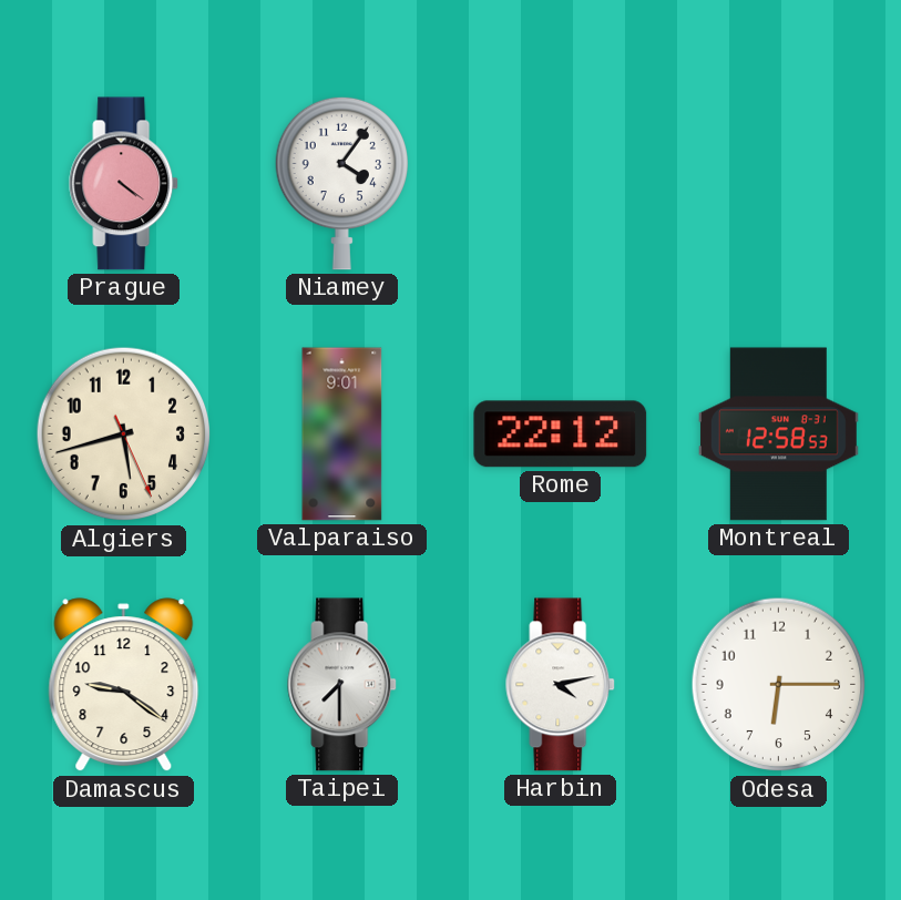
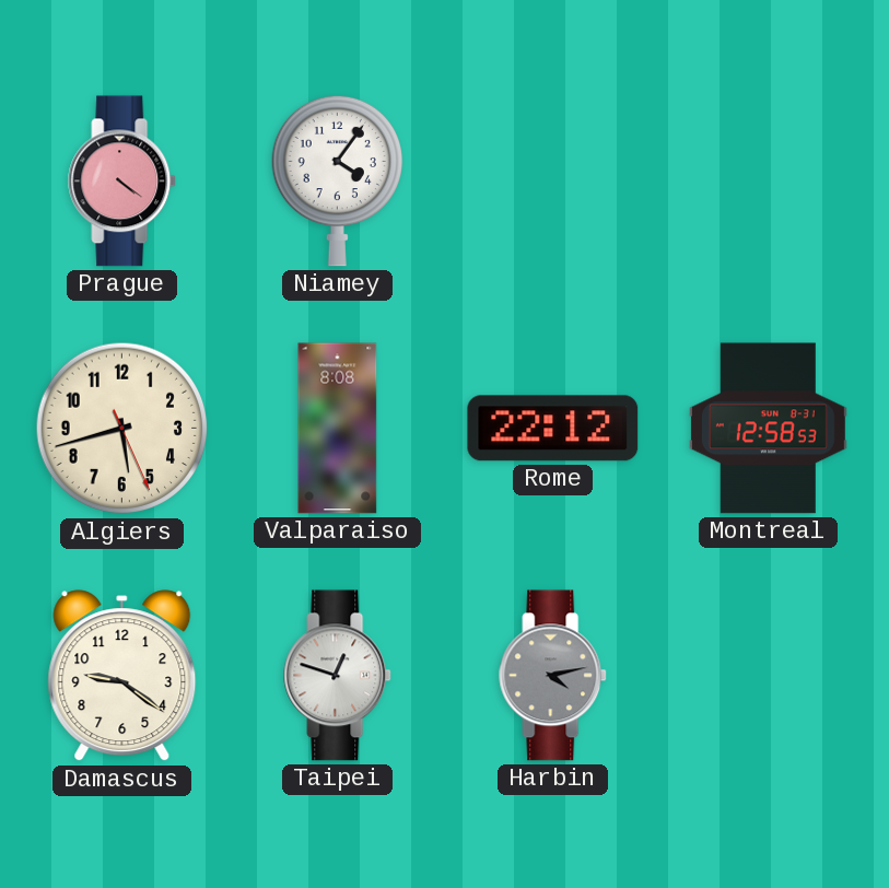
Valparaiso: 9:01 -> 8:08 (338, 429)
Taipei: 7:30 -> 12:48 (338, 676)
Harbin dial: white -> grey (553, 676)
Odesa: 6:15 -> none (779, 685)
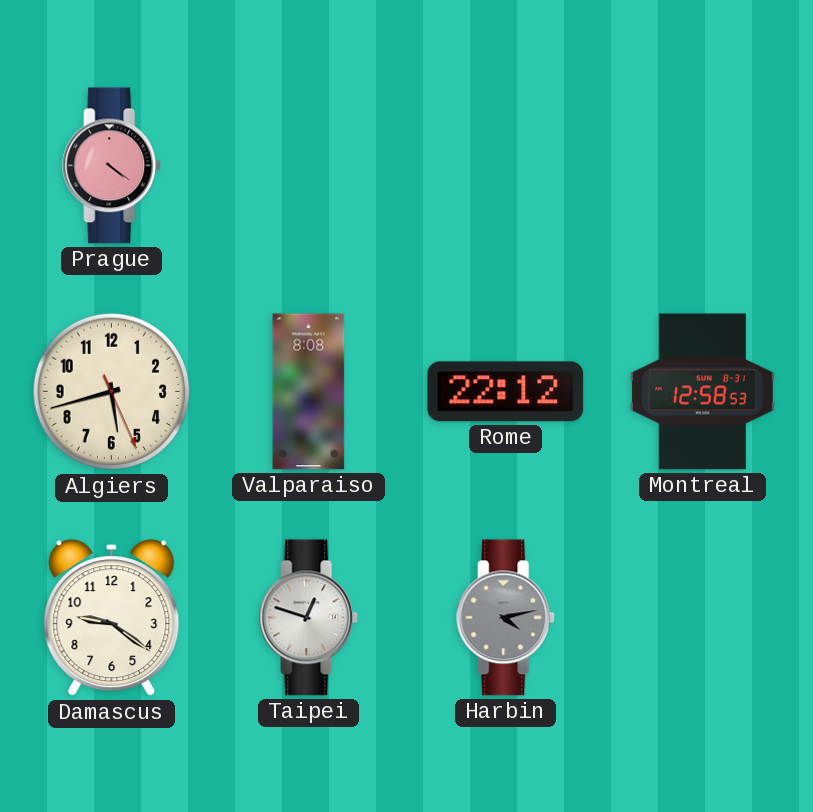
Niamey: 4:06 -> none (337, 180)
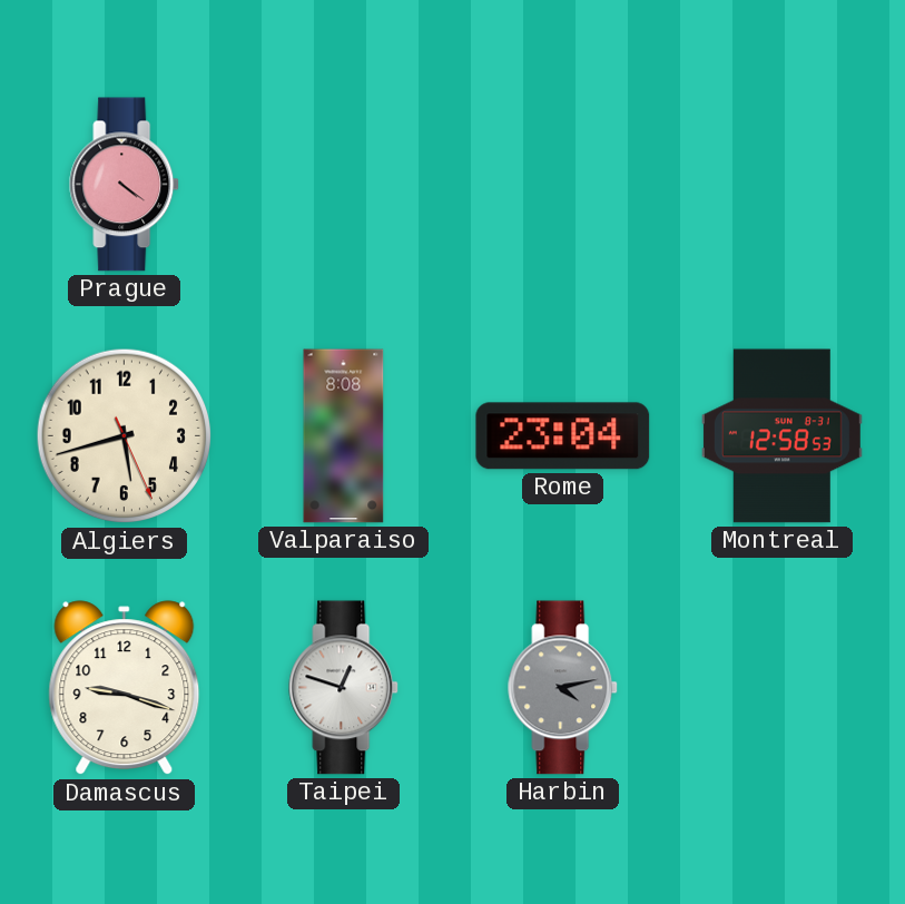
Rome: 22:12 -> 23:04 (563, 436)
Damascus: 9:21 -> 9:18 (125, 688)
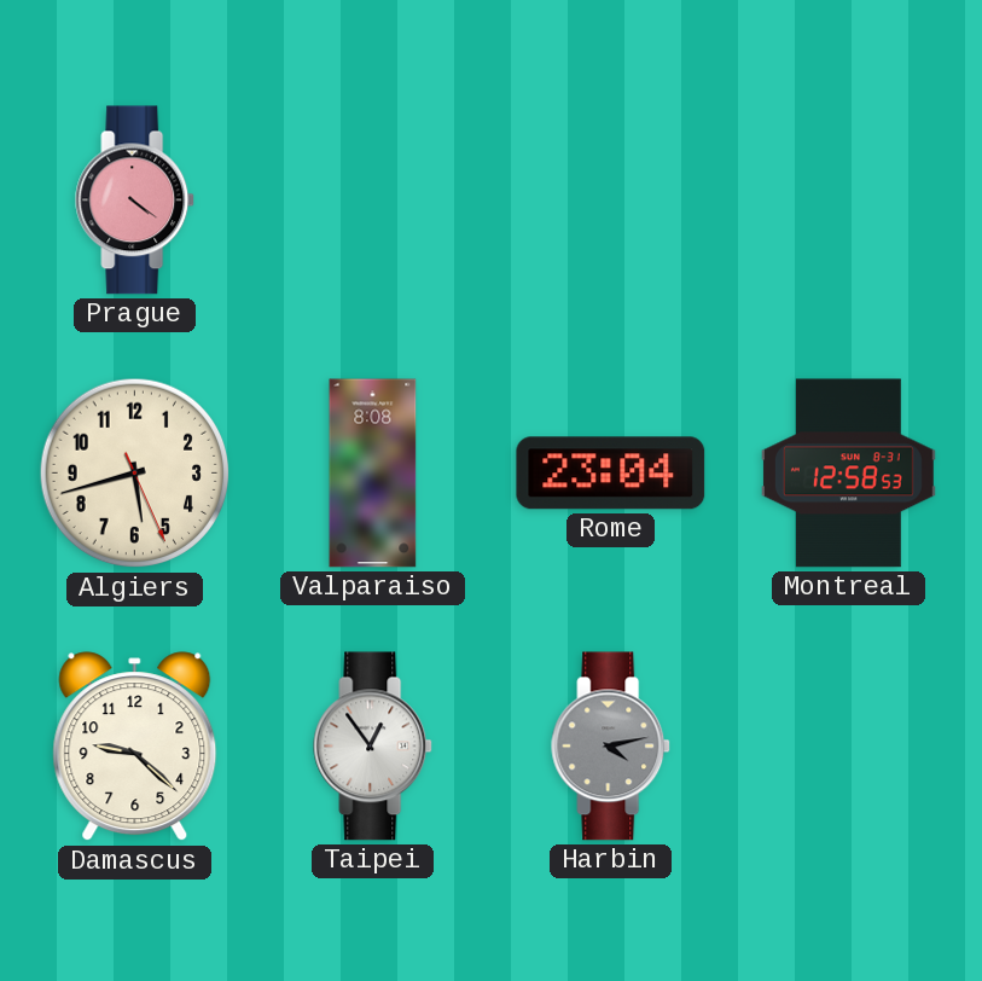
Damascus: 9:18 -> 9:22 (135, 747)
Taipei: 12:48 -> 12:54 (373, 747)
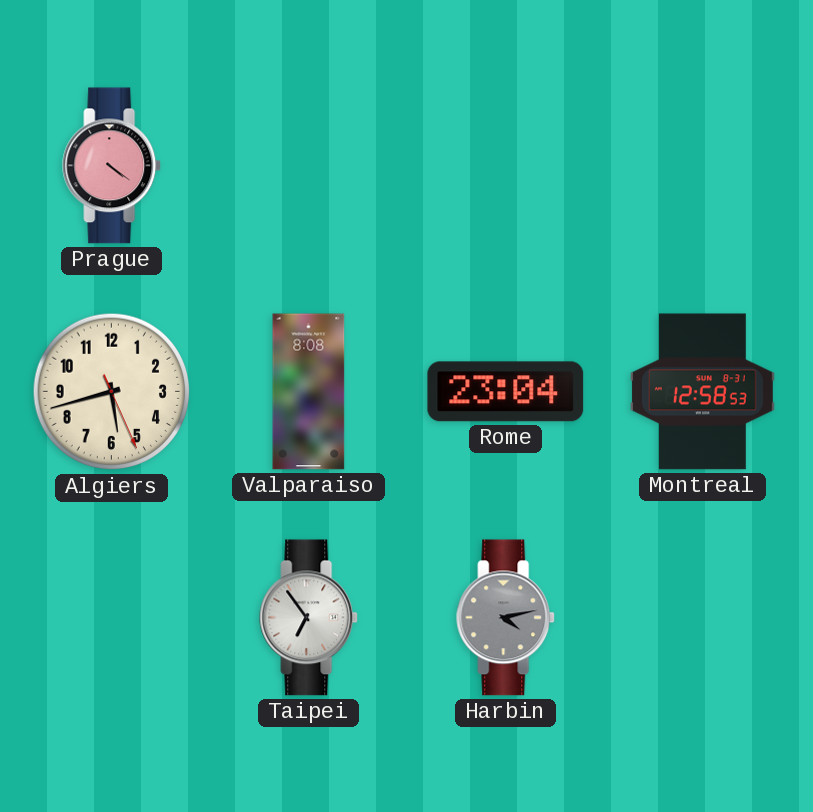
Damascus: 9:22 -> none (135, 747)
Taipei: 12:54 -> 6:54 (309, 618)
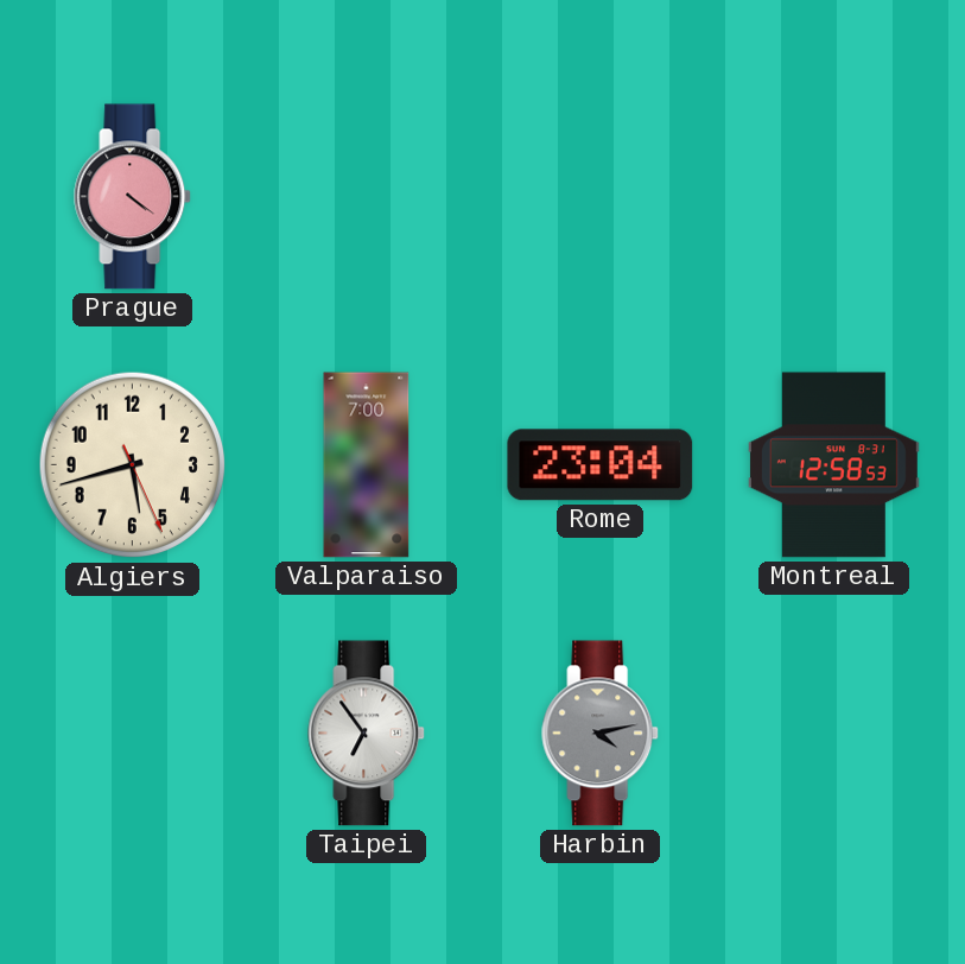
Valparaiso: 8:08 -> 7:00 (367, 465)
